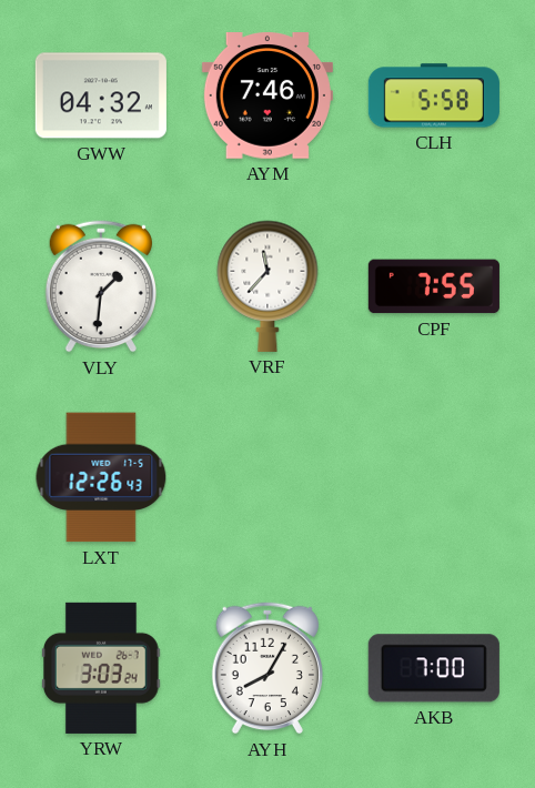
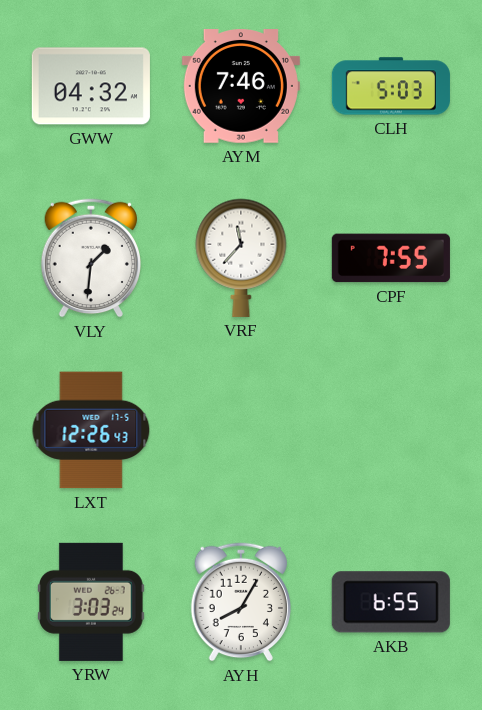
CLH: 5:58 -> 5:03 (391, 86)
AKB: 7:00 -> 6:55 (391, 602)
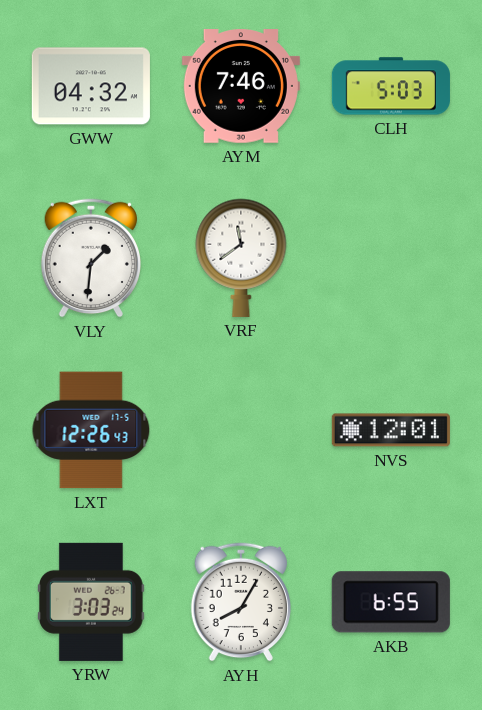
VRF: 11:37 -> 11:39 (241, 258)
CPF: 7:55 -> none (391, 258)
NVS: none -> 12:01 (391, 430)
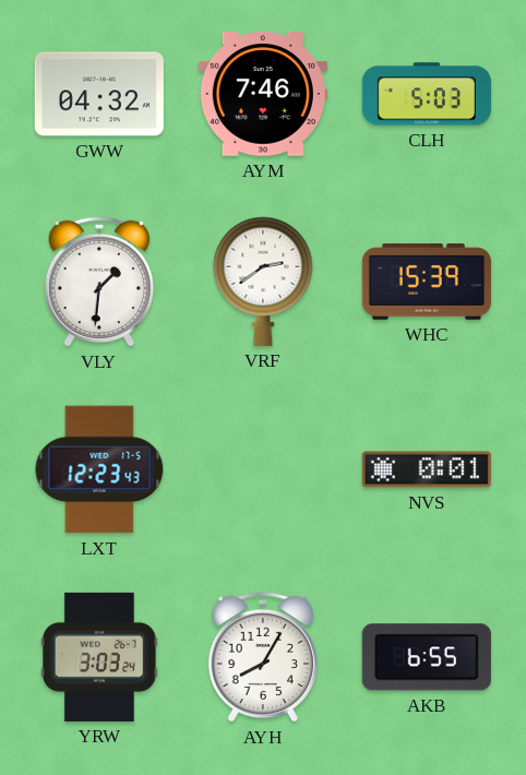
VRF: 11:39 -> 2:39 (263, 282)
WHC: none -> 15:39 (427, 282)
LXT: 12:26 -> 12:23 (99, 469)
NVS: 12:01 -> 0:01 (427, 469)
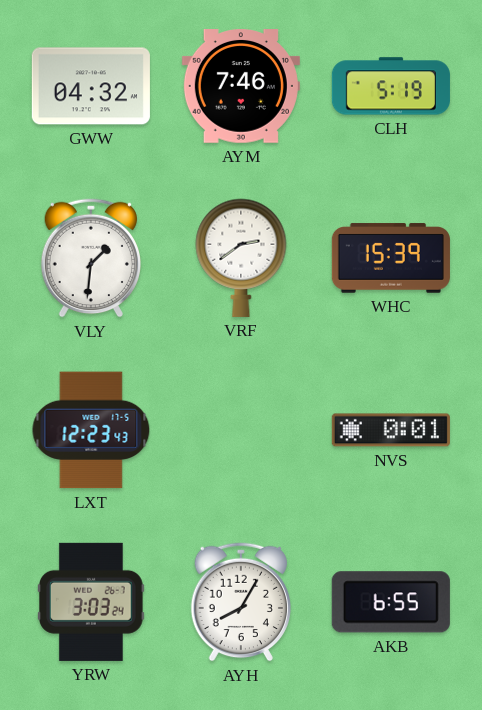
CLH: 5:03 -> 5:19 (391, 86)
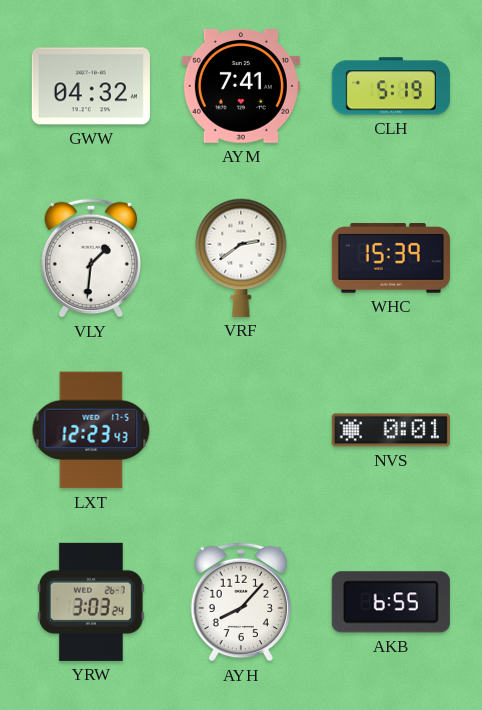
AYM: 7:46 -> 7:41 (241, 87)
AYH: 8:05 -> 8:07 (240, 602)
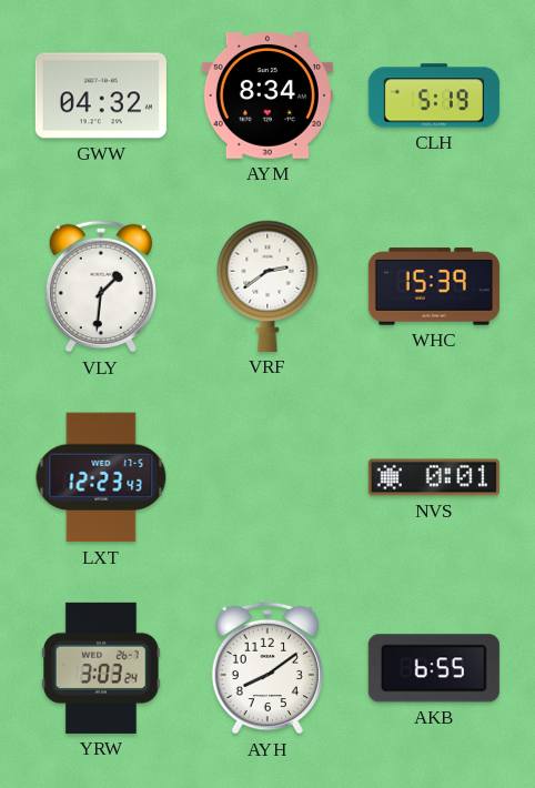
AYM: 7:41 -> 8:34 (267, 97)
AYH: 8:07 -> 8:09 (266, 668)
